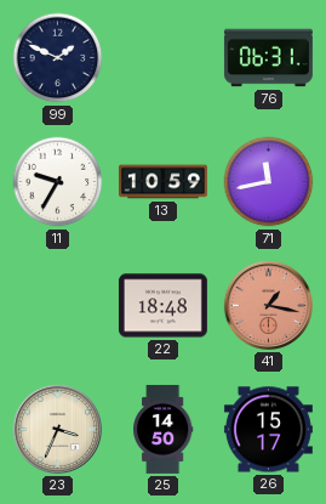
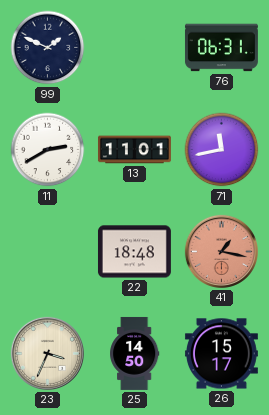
11: 9:35 -> 2:40 (48, 150)
13: 10:59 -> 11:01 (134, 150)
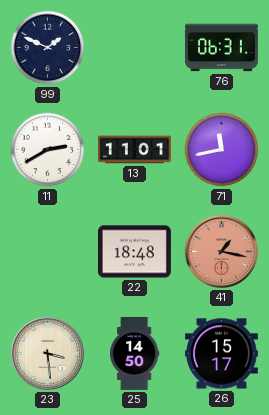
23: 3:34 -> 3:29 (47, 353)
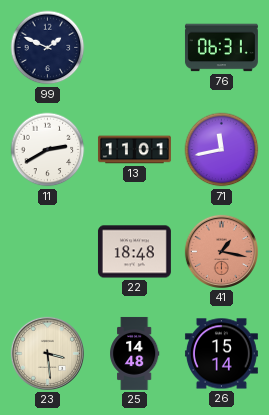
25: 14:50 -> 14:48 (135, 353)
26: 15:17 -> 15:14 (221, 354)
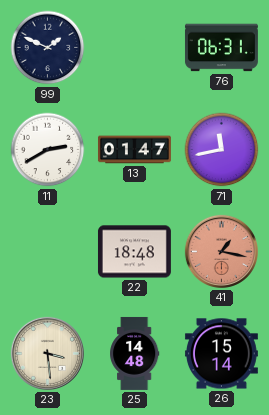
13: 11:01 -> 01:47 (134, 150)
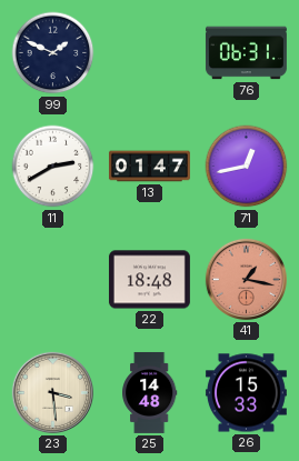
71: 11:43 -> 12:43 (247, 167)
26: 15:14 -> 15:33 (246, 393)
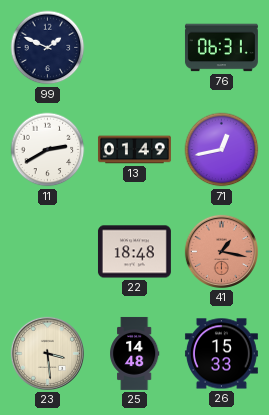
13: 01:47 -> 01:49 (134, 150)
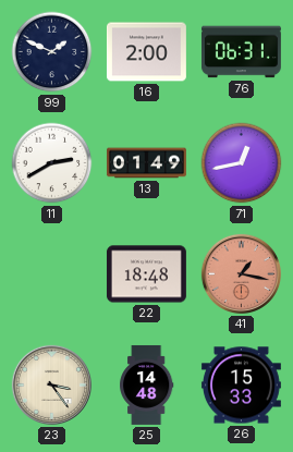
16: none -> 2:00 (146, 52)
23: 3:29 -> 3:24 (51, 384)
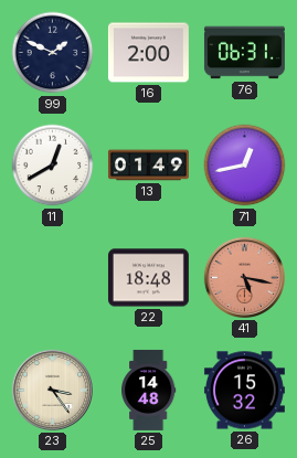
11: 2:40 -> 12:40 (53, 166)
41: 1:17 -> 5:17 (244, 277)
26: 15:33 -> 15:32 (244, 391)
